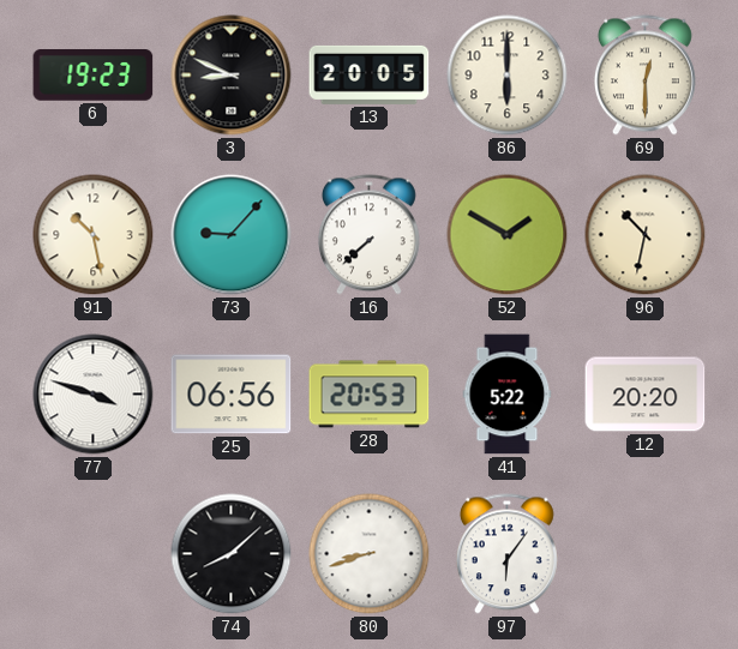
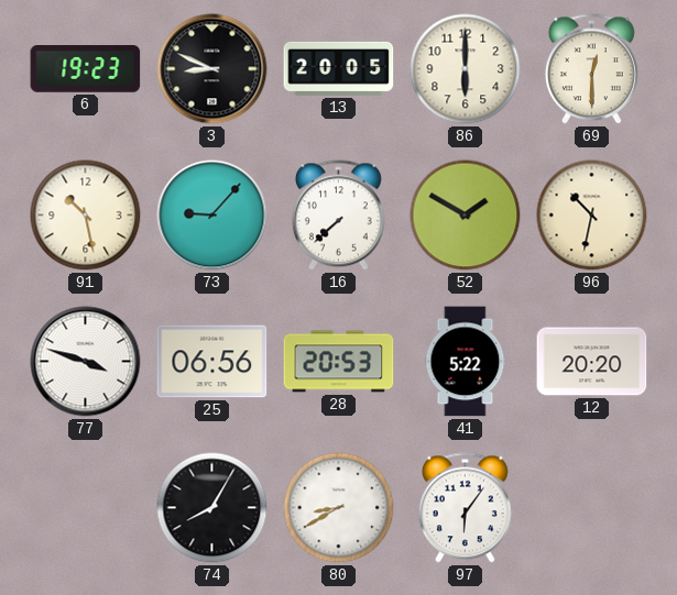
74: 8:08 -> 8:05 (212, 508)
80: 8:42 -> 8:40 (339, 508)
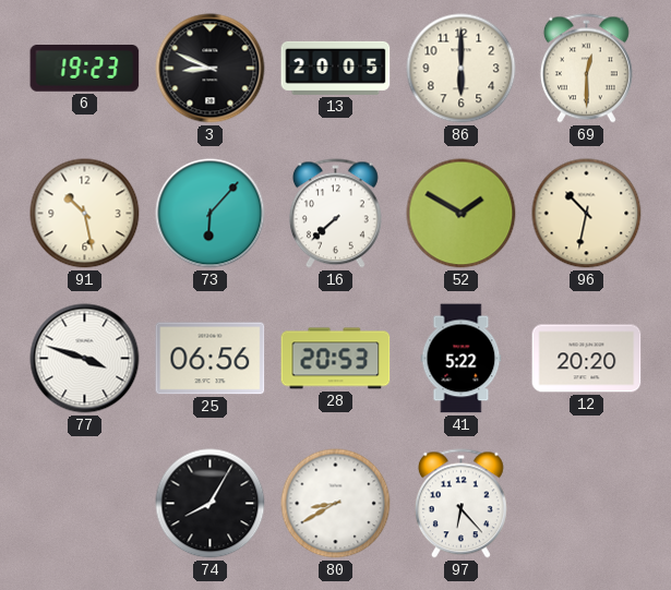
73: 9:07 -> 6:07 (211, 214)
97: 6:06 -> 6:23 (460, 504)
